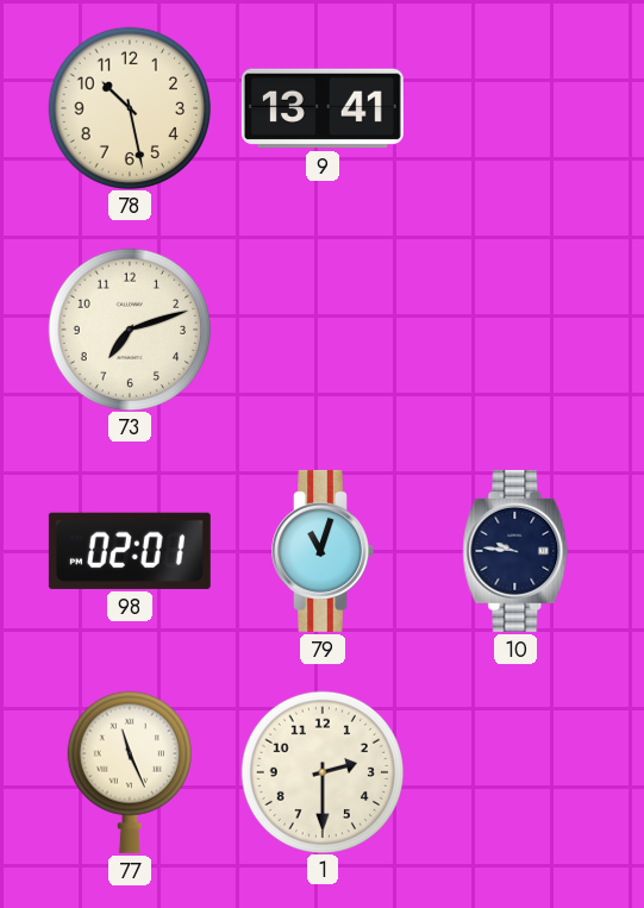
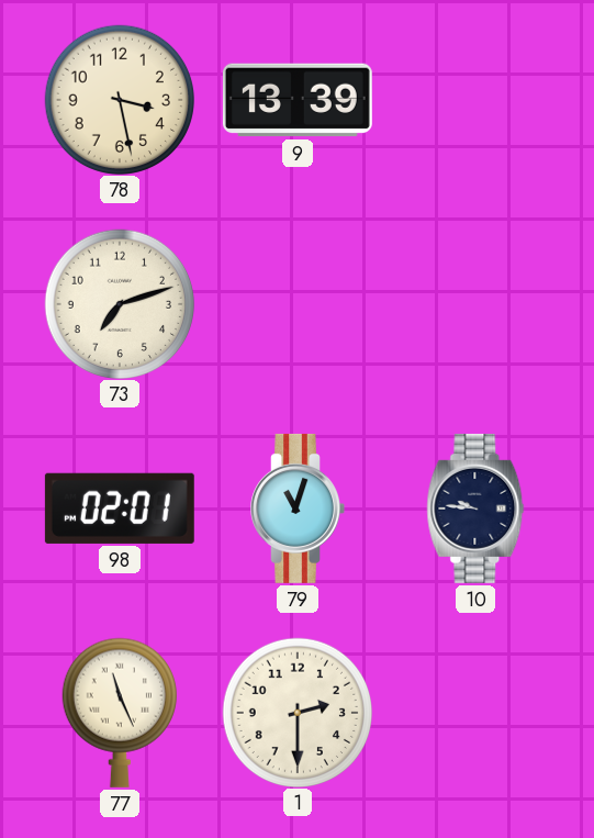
78: 10:28 -> 3:28 (119, 99)
9: 13:41 -> 13:39 (298, 100)
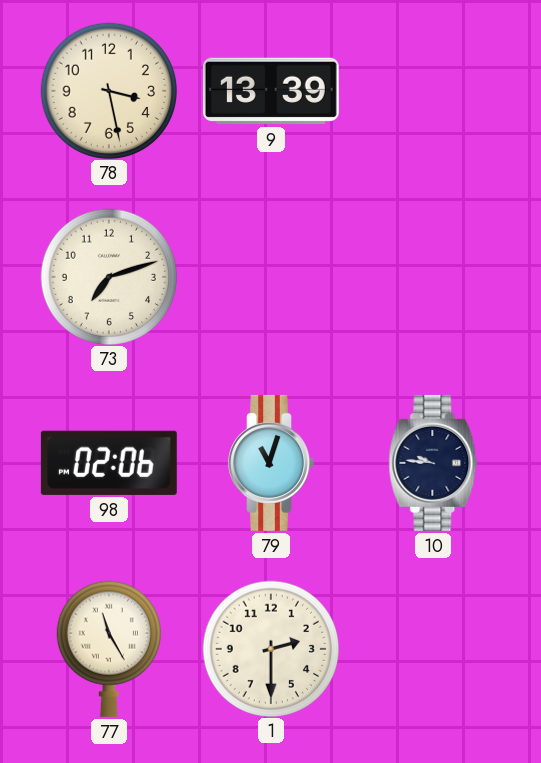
98: 02:01 -> 02:06 (109, 463)
77: 11:26 -> 11:25 (109, 649)
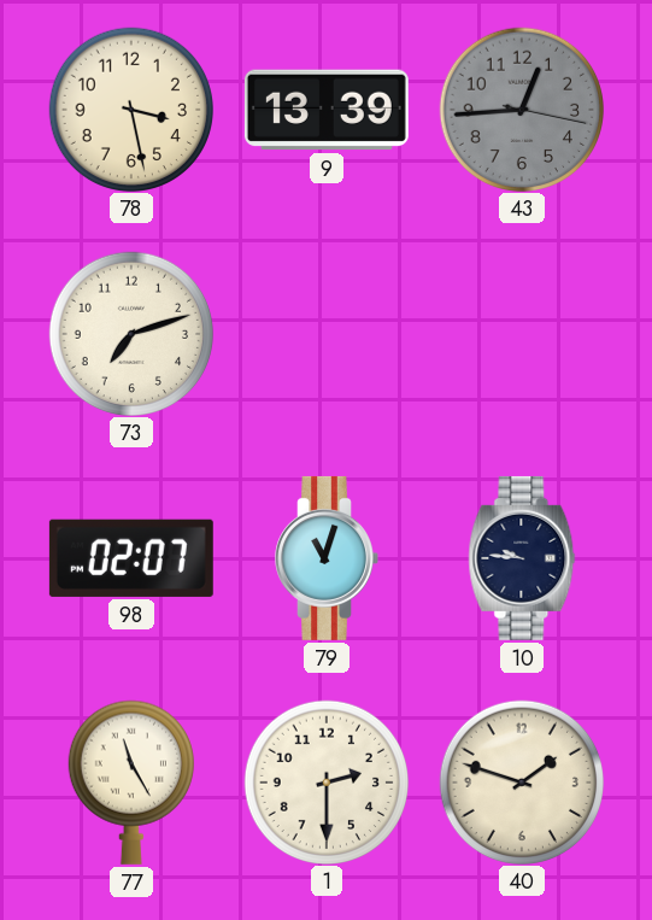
43: none -> 12:44 (521, 109)
98: 02:06 -> 02:07 (131, 558)
40: none -> 1:48 (521, 781)
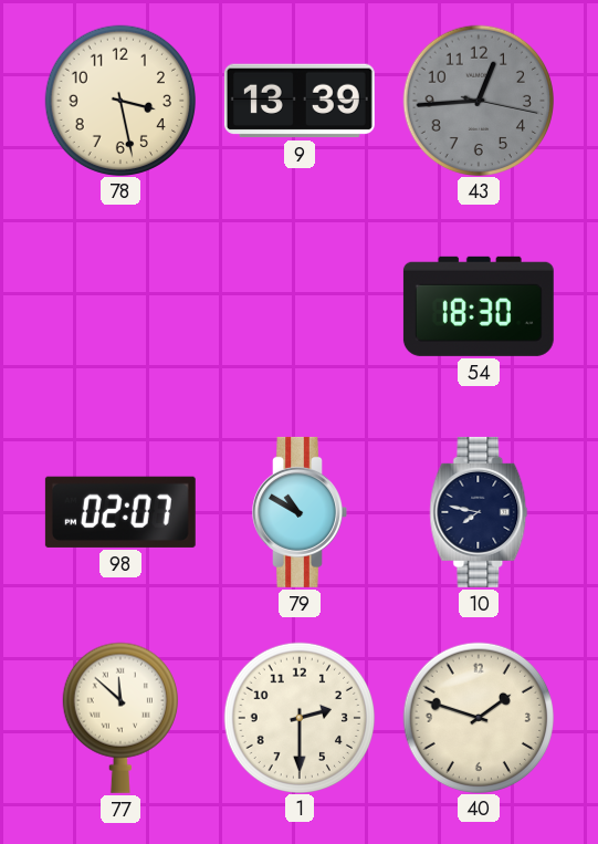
73: 7:12 -> none (130, 333)
54: none -> 18:30 (479, 306)
79: 11:03 -> 10:50 (300, 512)
10: 9:46 -> 7:47 (479, 512)
77: 11:25 -> 11:52 (120, 718)
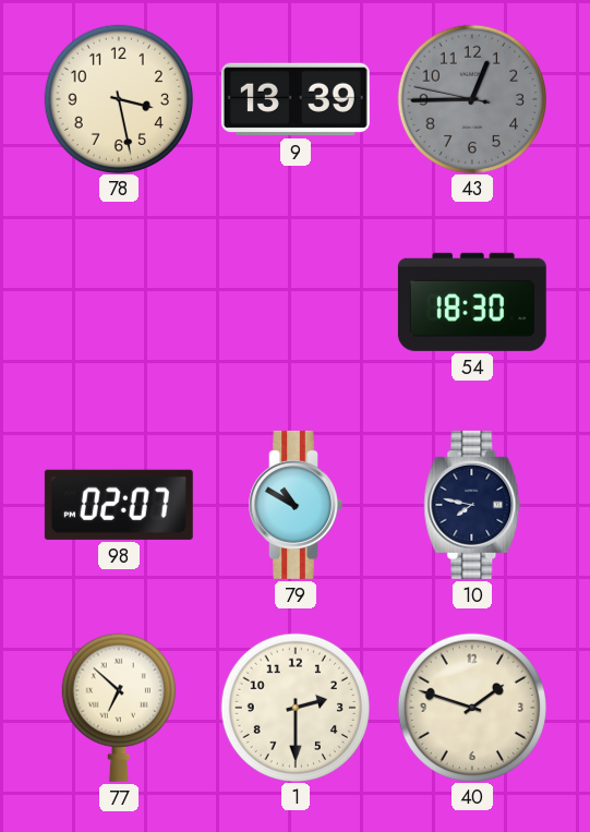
43: 12:44:17 -> 12:44:47 (471, 98)
77: 11:52 -> 6:52 (119, 708)
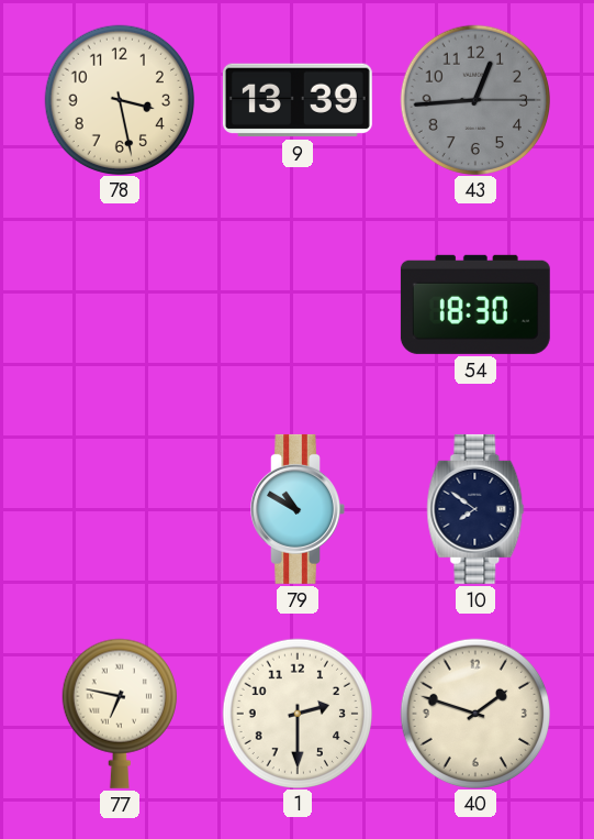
43: 12:44:47 -> 12:44:15 (474, 99)
98: 02:07 -> none (119, 505)
10: 7:47 -> 7:51 (475, 509)
77: 6:52 -> 6:47 (120, 714)
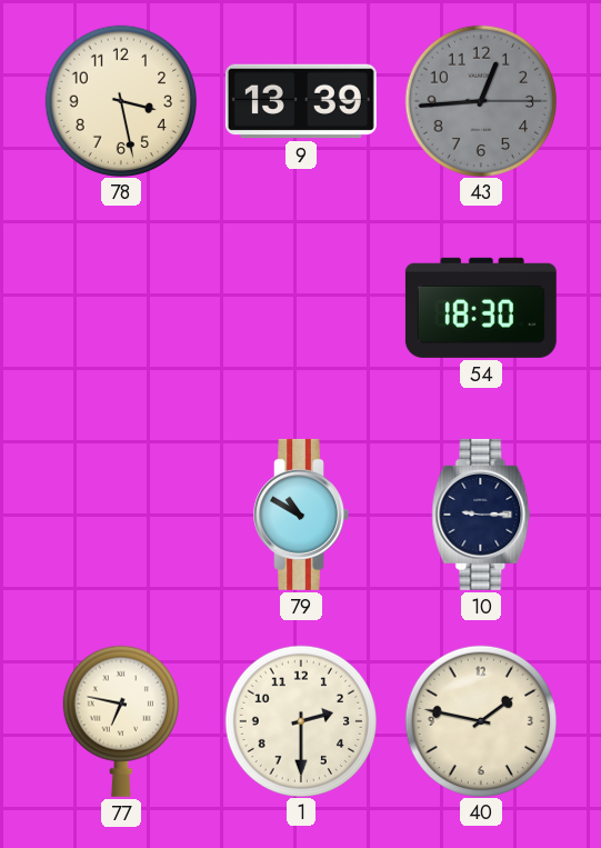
10: 7:51 -> 9:15 (481, 515)
40: 1:48 -> 1:47 (480, 720)
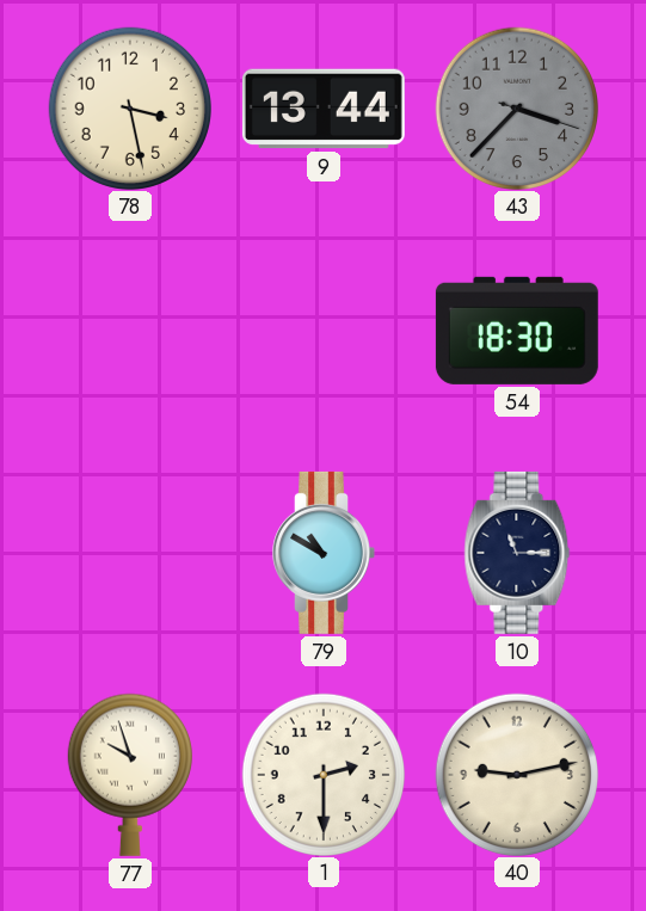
9: 13:39 -> 13:44 (324, 109)
43: 12:44 -> 3:37 (516, 107)
10: 9:15 -> 11:15 (517, 553)
77: 6:47 -> 9:57 (130, 775)
40: 1:47 -> 9:13 (516, 774)
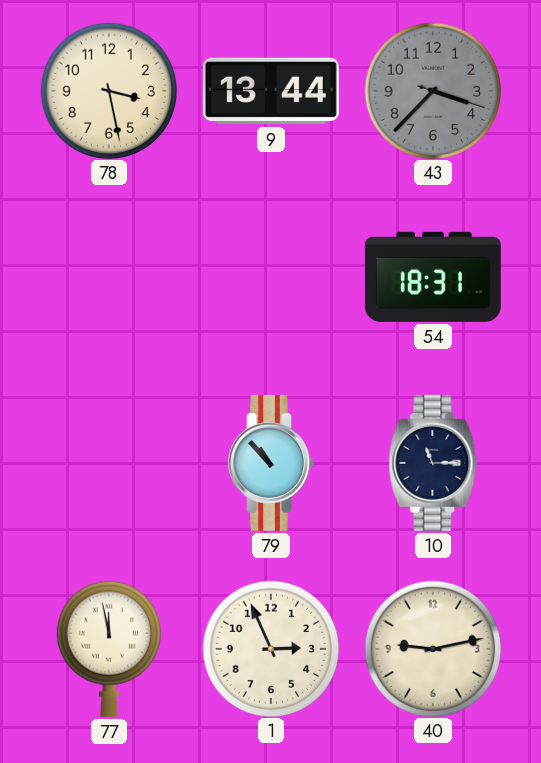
54: 18:30 -> 18:31 (433, 277)
79: 10:50 -> 10:53 (271, 463)
77: 9:57 -> 11:58 (109, 649)
1: 2:30 -> 2:56 (270, 648)
